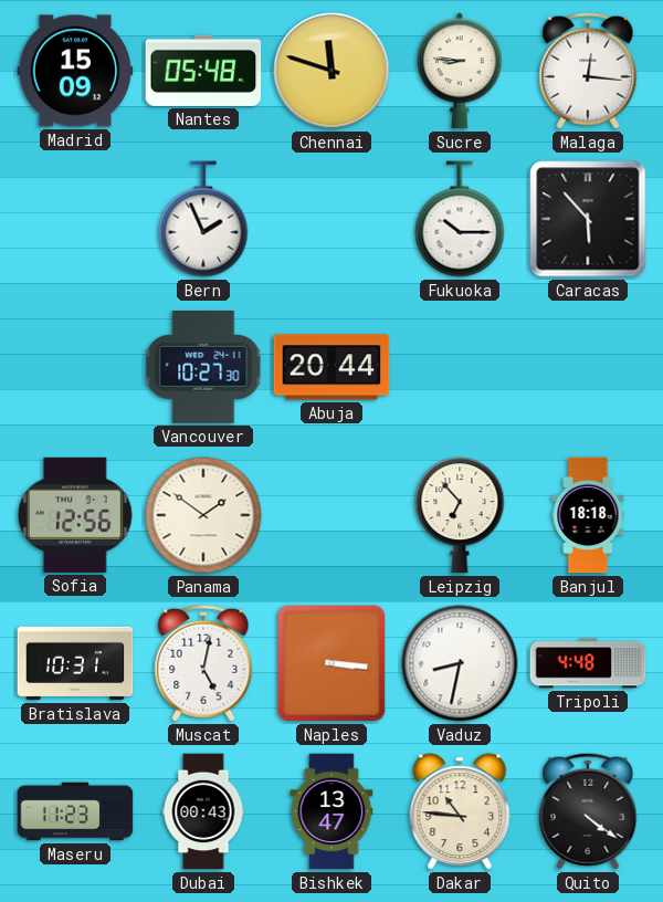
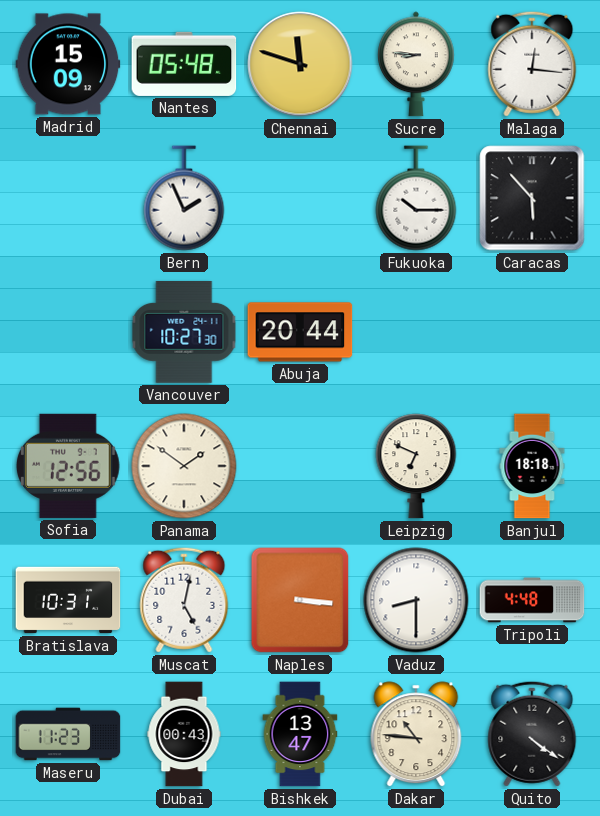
Leipzig: 6:53 -> 6:49 (416, 466)
Vaduz: 8:32 -> 8:30 (416, 600)
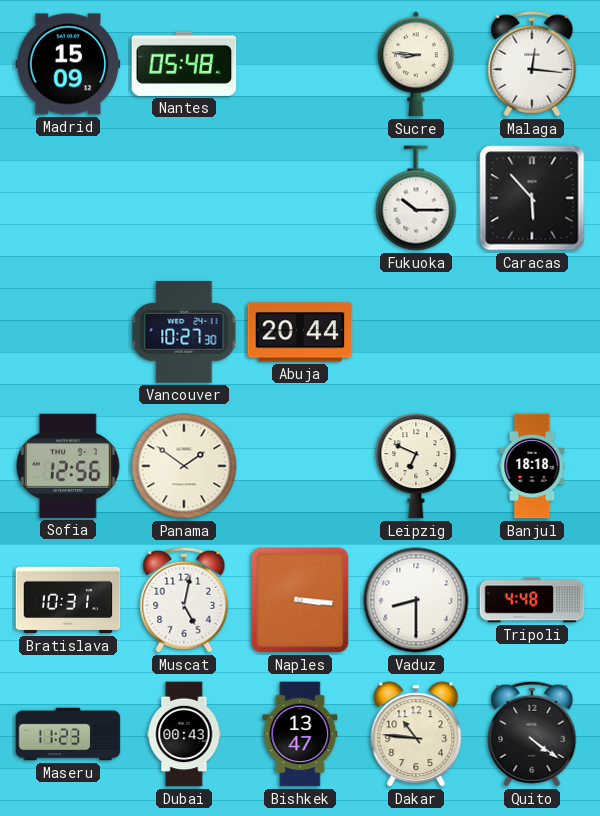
Chennai: 11:48 -> none (300, 64)
Bern: 1:56 -> none (184, 198)
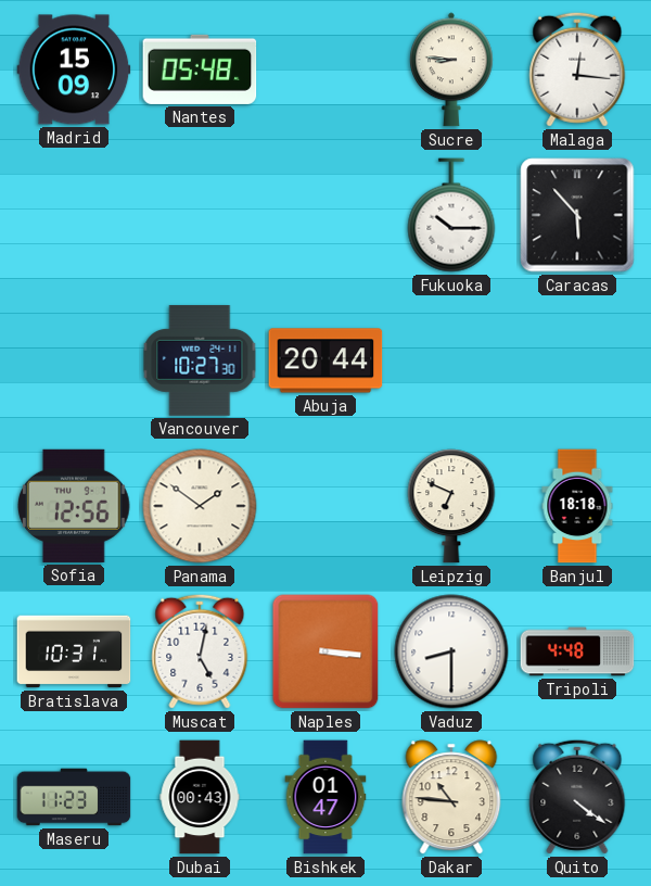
Bishkek: 13:47 -> 01:47 (325, 797)
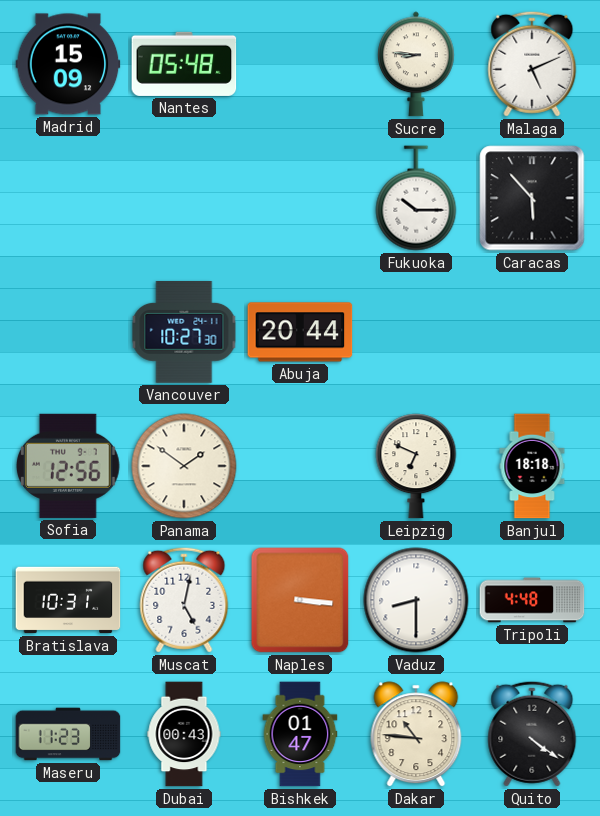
Malaga: 12:16 -> 5:11 (532, 64)
